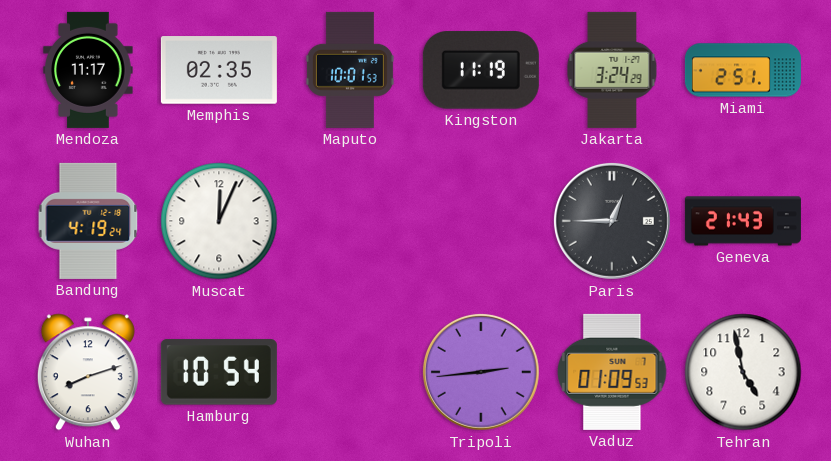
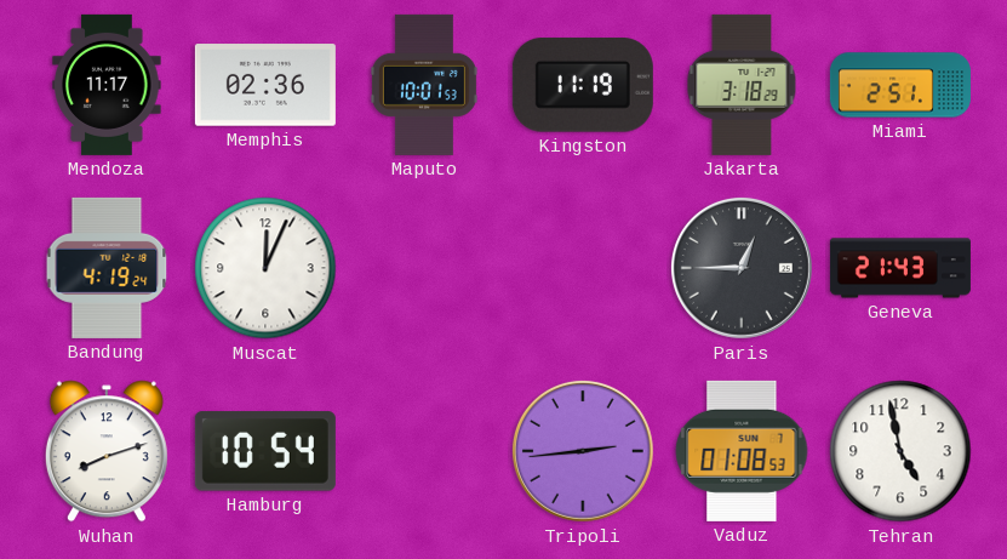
Memphis: 02:35 -> 02:36 (265, 85)
Jakarta: 3:24 -> 3:18 (742, 85)
Vaduz: 01:09 -> 01:08 (742, 451)
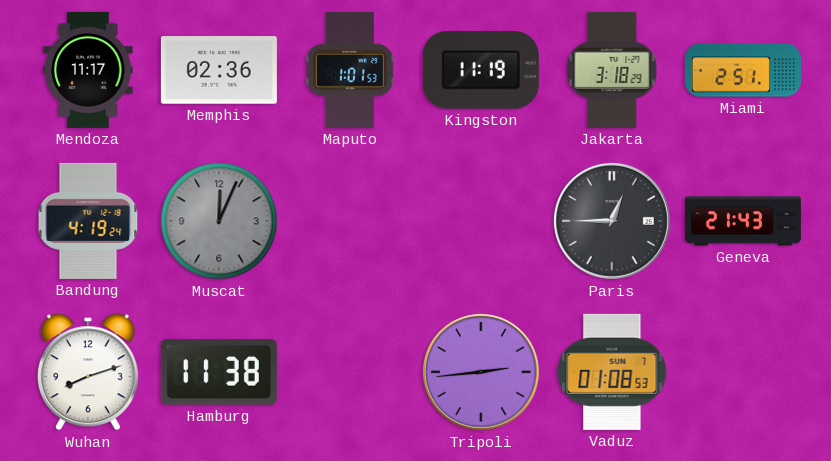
Maputo: 10:01 -> 1:01 (350, 70)
Muscat dial: white -> grey (219, 221)
Hamburg: 10:54 -> 11:38 (219, 372)
Tehran: 4:58 -> none (900, 451)
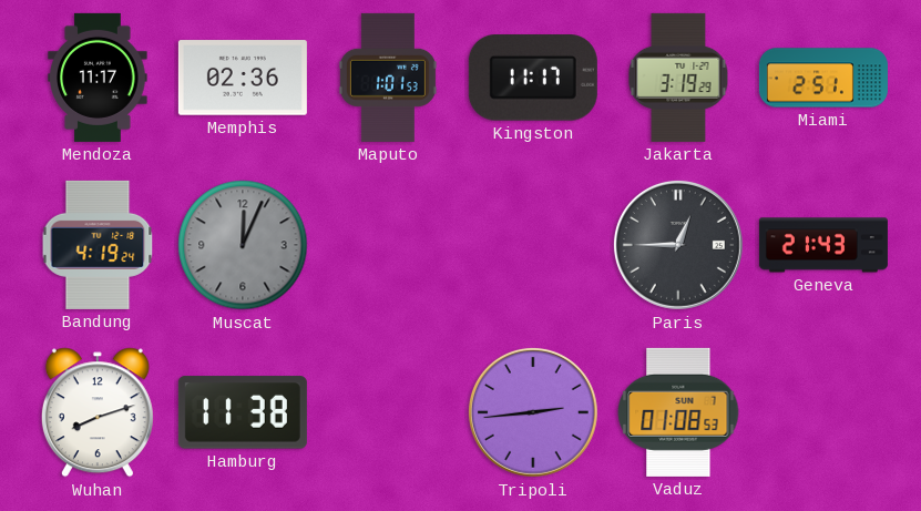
Kingston: 11:19 -> 11:17 (533, 78)
Jakarta: 3:18 -> 3:19 (678, 78)
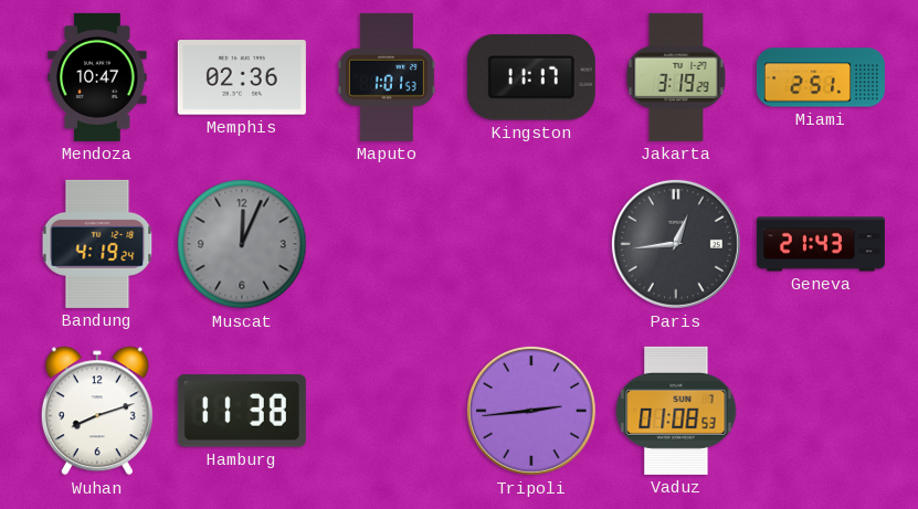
Mendoza: 11:17 -> 10:47 (97, 77)
Paris: 12:45 -> 12:44 (676, 244)
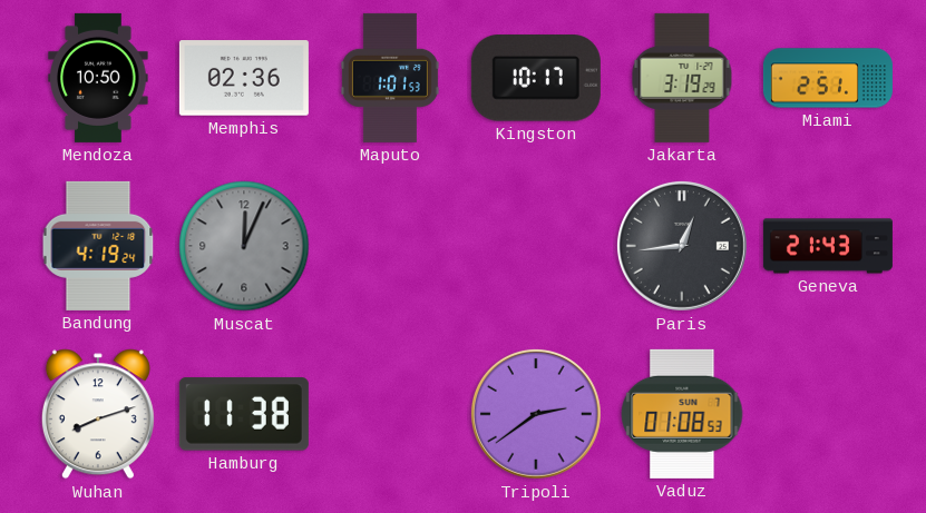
Mendoza: 10:47 -> 10:50 (98, 78)
Kingston: 11:17 -> 10:17 (536, 78)
Tripoli: 2:44 -> 2:39 (536, 414)
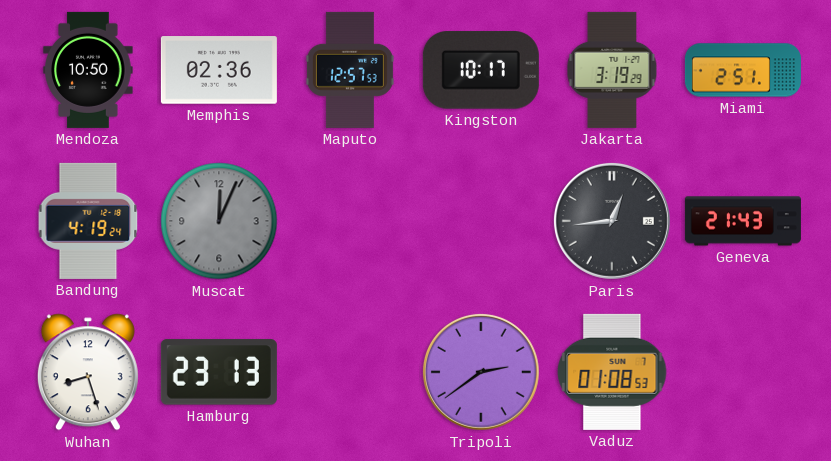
Maputo: 1:01 -> 12:57 (350, 70)
Wuhan: 8:12 -> 8:27 (88, 372)
Hamburg: 11:38 -> 23:13 (219, 372)
